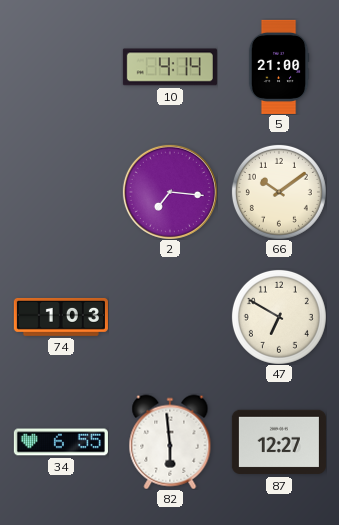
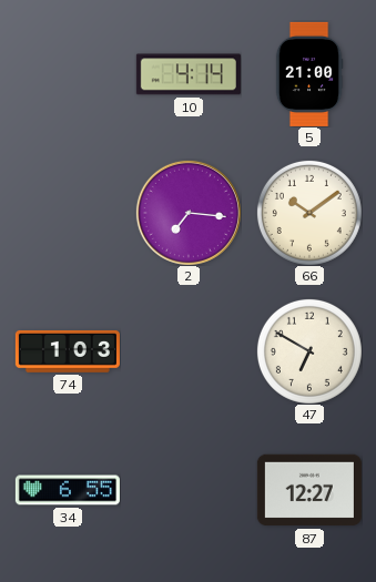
82: 5:59 -> none (170, 442)
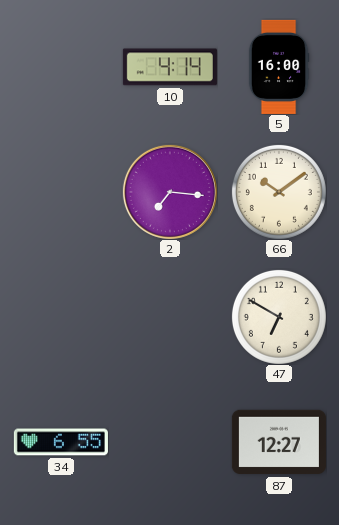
5: 21:00 -> 16:00 (279, 67)
74: 1:03 -> none (68, 351)
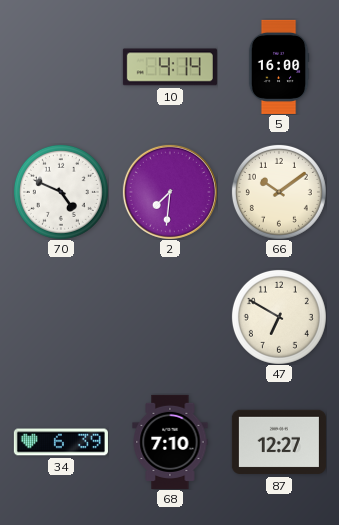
70: none -> 4:49 (61, 192)
2: 7:16 -> 7:31 (170, 192)
34: 6:55 -> 6:39 (61, 442)
68: none -> 7:10 (170, 442)
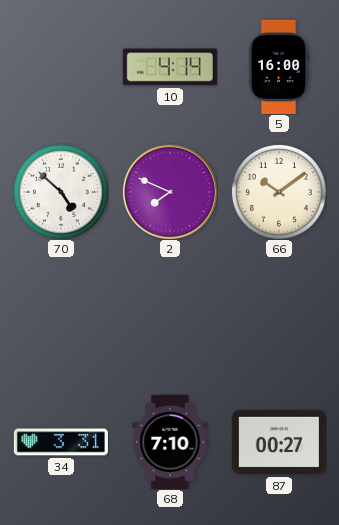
70: 4:49 -> 4:52 (61, 192)
2: 7:31 -> 7:49 (170, 192)
47: 6:50 -> none (279, 317)
34: 6:39 -> 3:31 (61, 442)
87: 12:27 -> 00:27 (279, 442)
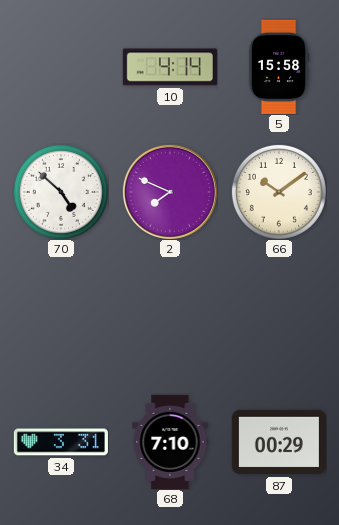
5: 16:00 -> 15:58 (279, 67)
87: 00:27 -> 00:29 (279, 442)
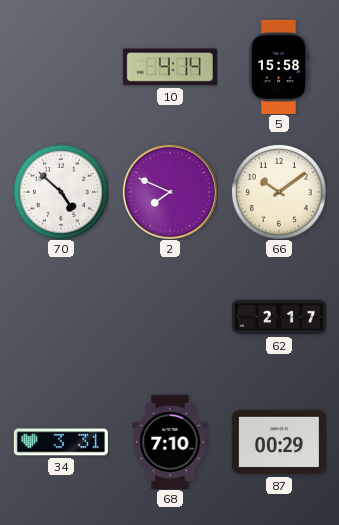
62: none -> 2:17 (279, 317)
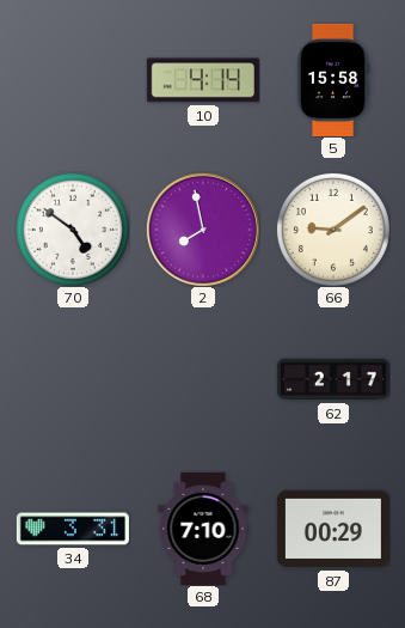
70: 4:52 -> 4:51 (73, 230)
2: 7:49 -> 7:58 (203, 230)
66: 10:09 -> 9:09 (333, 230)
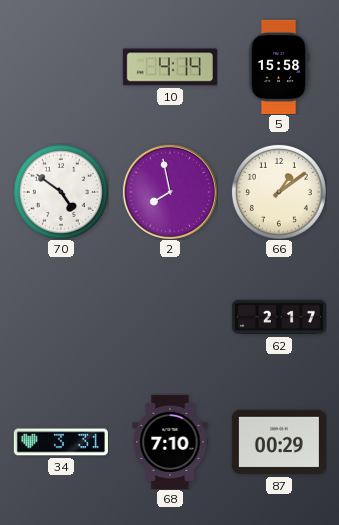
66: 9:09 -> 1:09 (279, 192)
